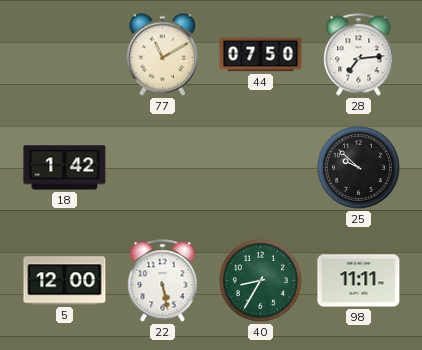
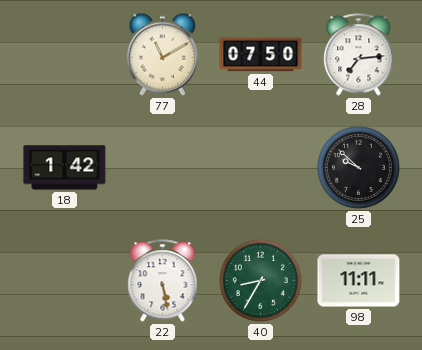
5: 12:00 -> none (65, 281)
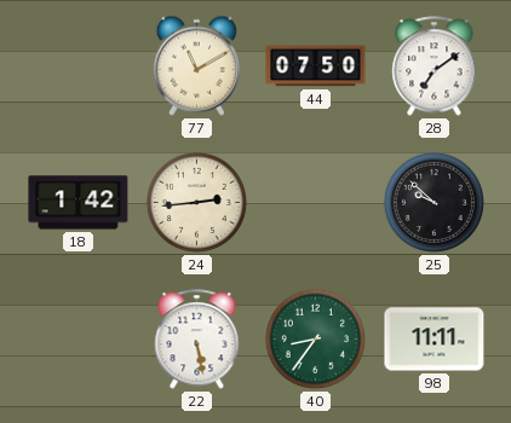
28: 7:14 -> 7:09 (435, 66)
24: none -> 2:44 (196, 202)
40: 8:35 -> 8:36 (315, 338)
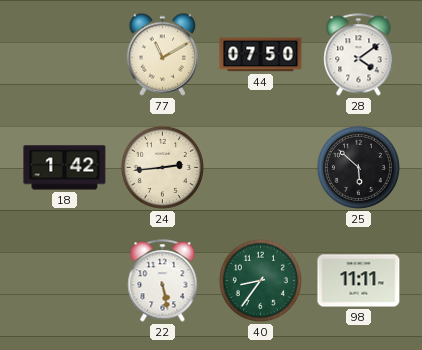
28: 7:09 -> 4:09 (359, 55)
25: 9:52 -> 5:52 (358, 167)
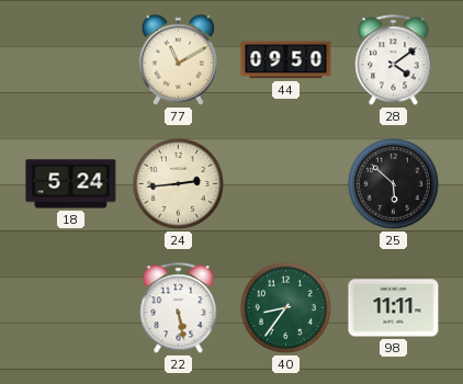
44: 07:50 -> 09:50 (286, 60)
18: 1:42 -> 5:24 (71, 184)
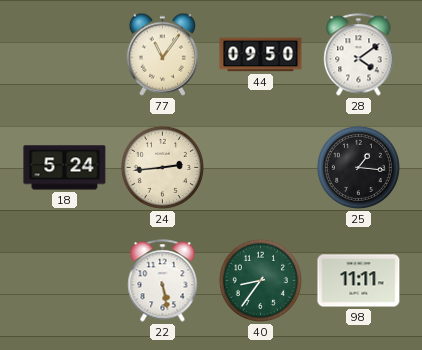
77: 11:10 -> 11:06 (162, 54)
25: 5:52 -> 1:16 (358, 167)
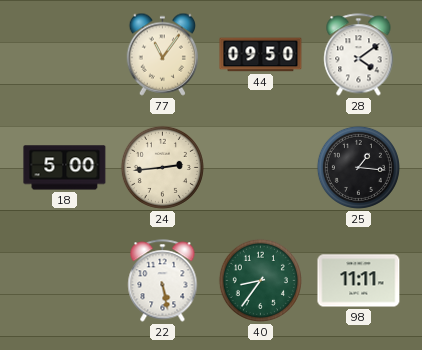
18: 5:24 -> 5:00 (65, 168)
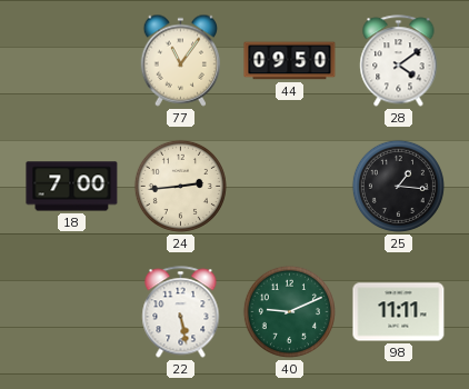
18: 5:00 -> 7:00 (72, 187)
40: 8:36 -> 9:11 (289, 311)
